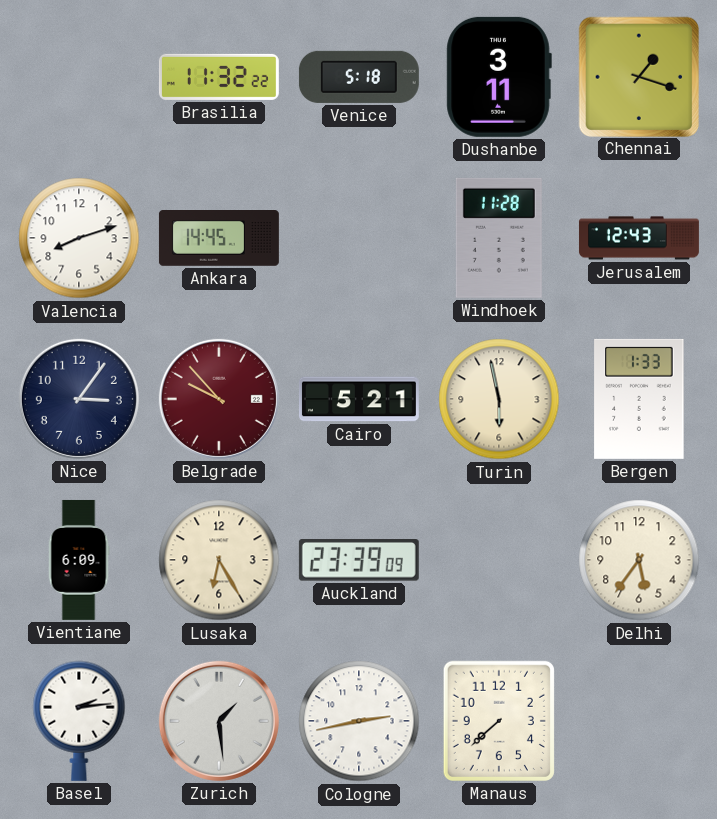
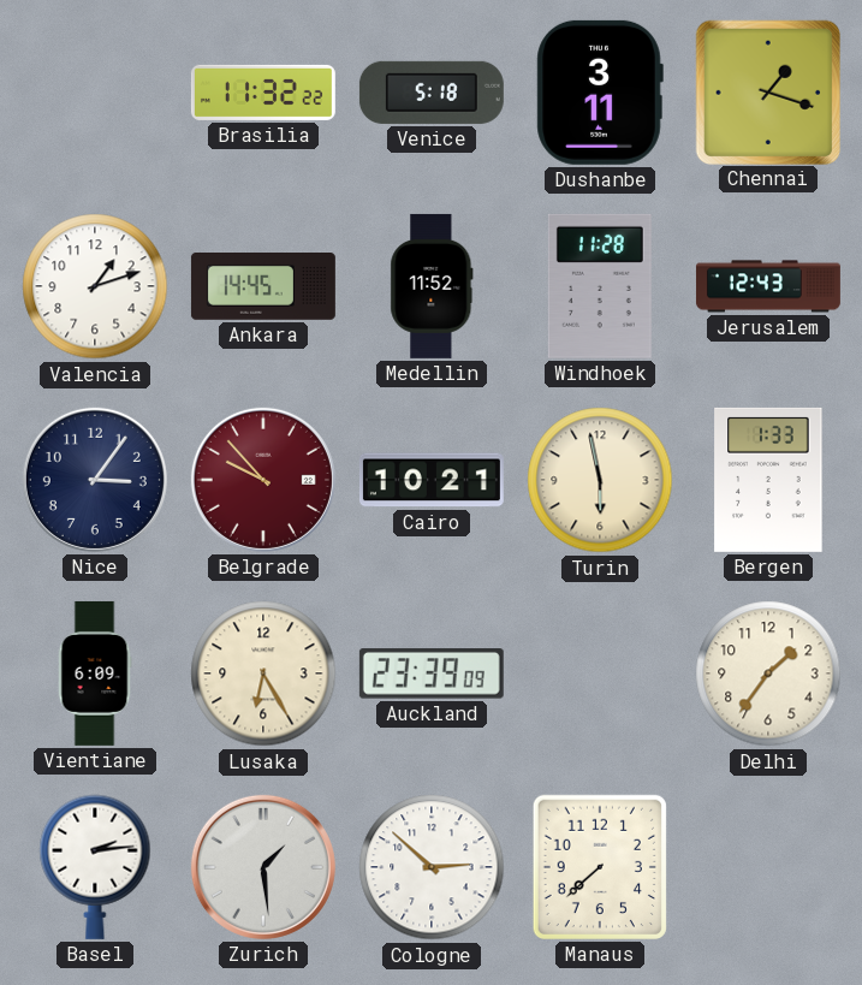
Valencia: 8:12 -> 1:12 (95, 286)
Medellin: none -> 11:52 (432, 286)
Cairo: 5:21 -> 10:21 (432, 480)
Delhi: 5:36 -> 1:36 (768, 674)
Cologne: 2:43 -> 2:52 (432, 867)
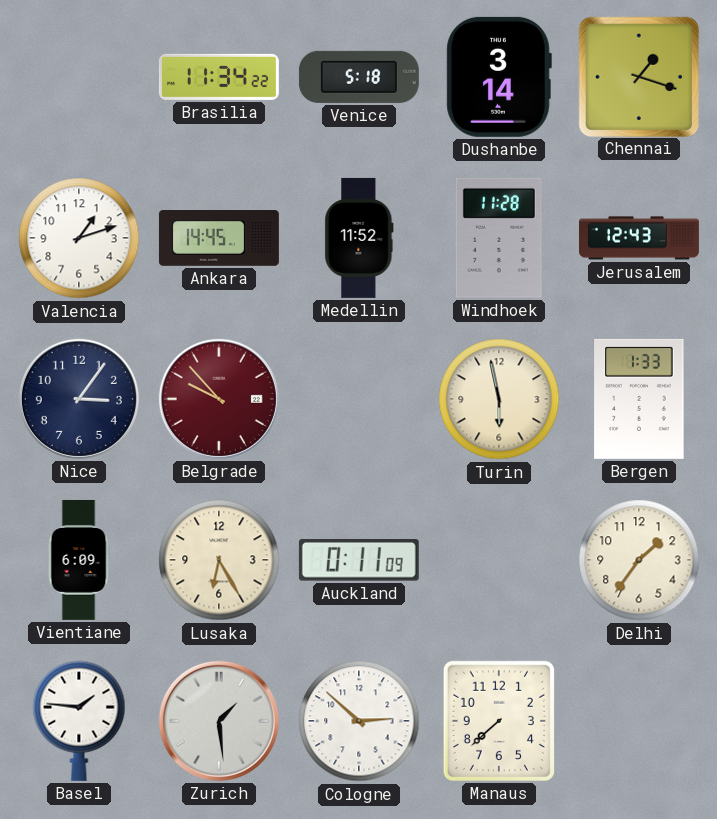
Brasilia: 11:32 -> 11:34 (219, 77)
Dushanbe: 3:11 -> 3:14 (499, 77)
Cairo: 10:21 -> none (432, 480)
Auckland: 23:39 -> 0:11 (359, 561)
Basel: 2:14 -> 1:46 (79, 721)
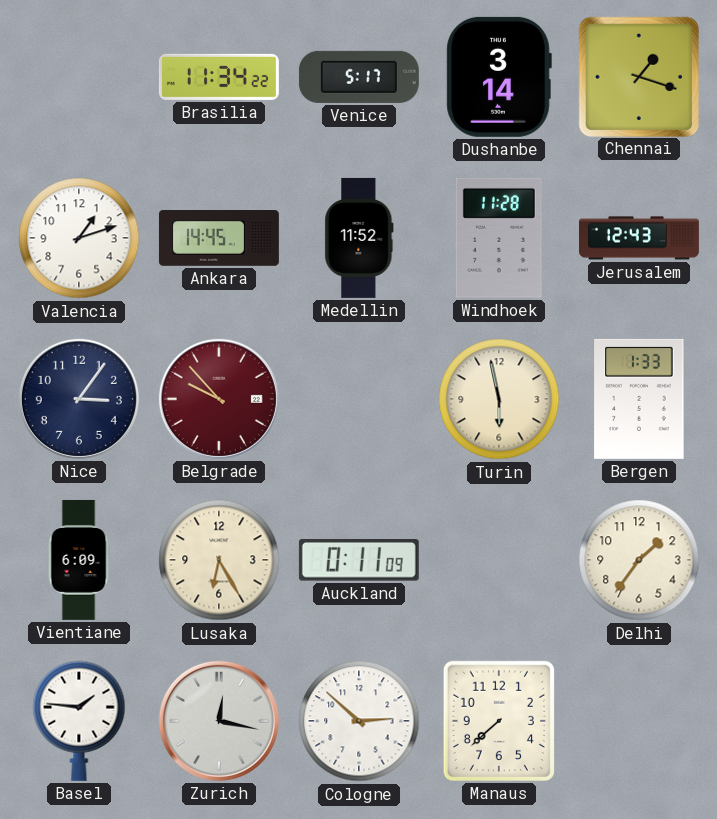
Venice: 5:18 -> 5:17 (359, 77)
Zurich: 1:29 -> 12:17 (219, 721)
